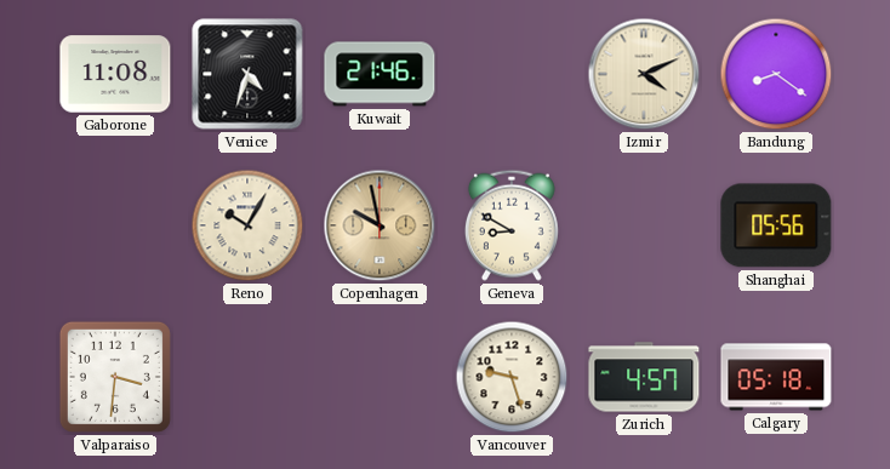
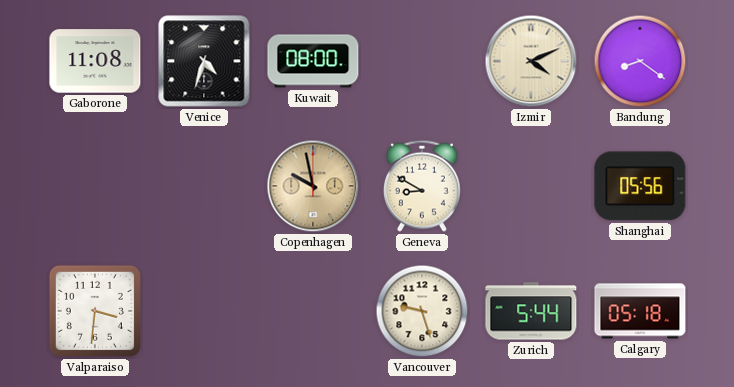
Kuwait: 21:46 -> 08:00 (313, 61)
Reno: 10:05 -> none (247, 225)
Zurich: 4:57 -> 5:44 (531, 311)
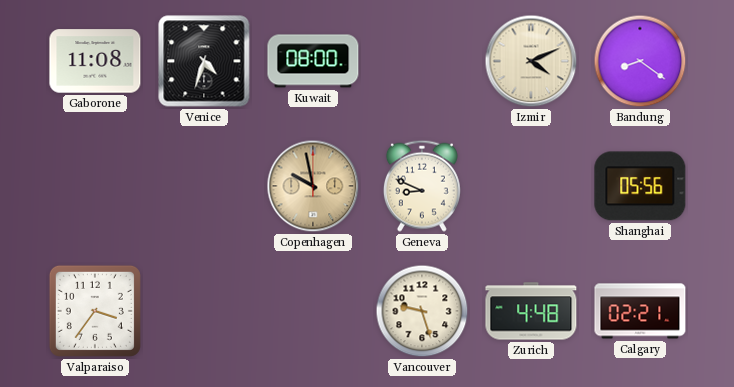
Geneva: 8:50 -> 8:49 (422, 186)
Valparaiso: 3:31 -> 3:36 (95, 311)
Zurich: 5:44 -> 4:48 (531, 311)
Calgary: 05:18 -> 02:21 (640, 311)
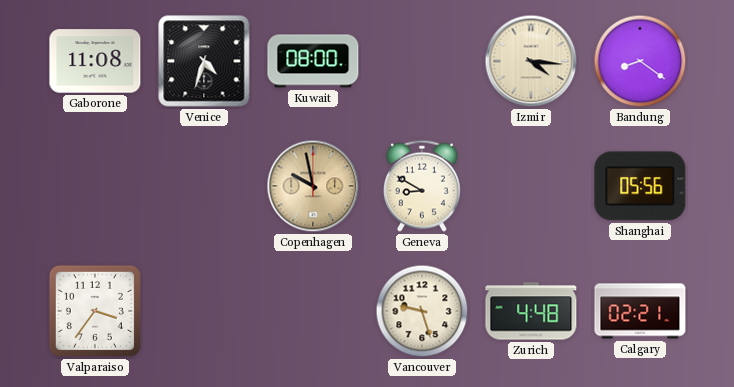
Izmir: 4:11 -> 4:16 (531, 61)
Geneva: 8:49 -> 8:50 (422, 186)
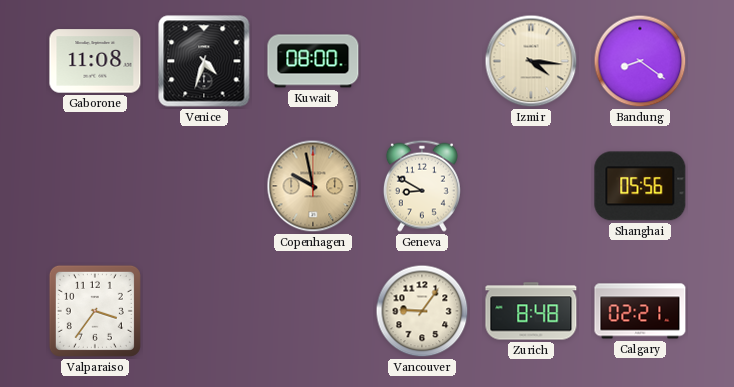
Vancouver: 9:27 -> 9:06 (422, 311)
Zurich: 4:48 -> 8:48 (531, 311)
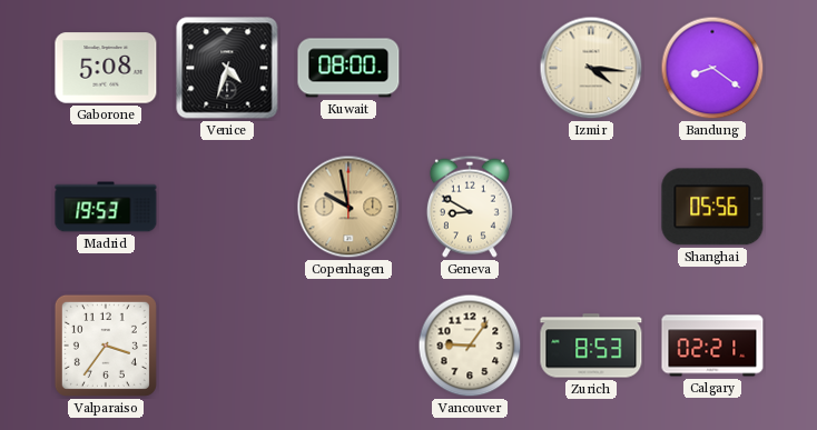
Gaborone: 11:08 -> 5:08 (106, 68)
Madrid: none -> 19:53 (106, 207)
Zurich: 8:48 -> 8:53 (591, 346)
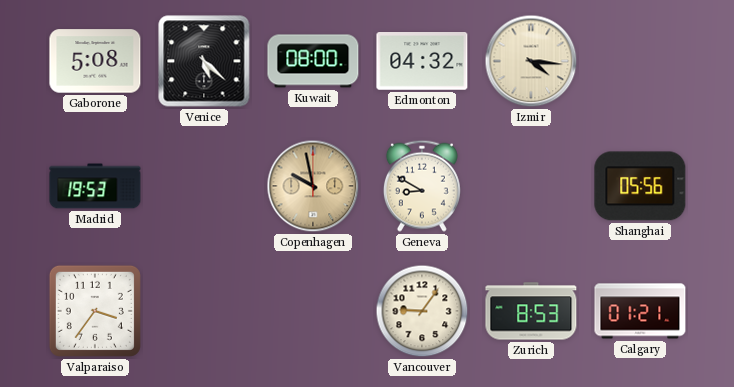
Venice: 4:33 -> 5:22 (204, 61)
Edmonton: none -> 04:32 (422, 61)
Bandung: 8:21 -> none (712, 68)
Calgary: 02:21 -> 01:21 (640, 311)
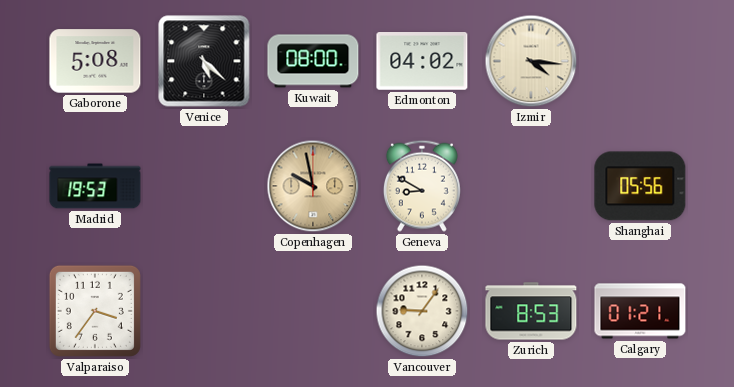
Edmonton: 04:32 -> 04:02 (422, 61)
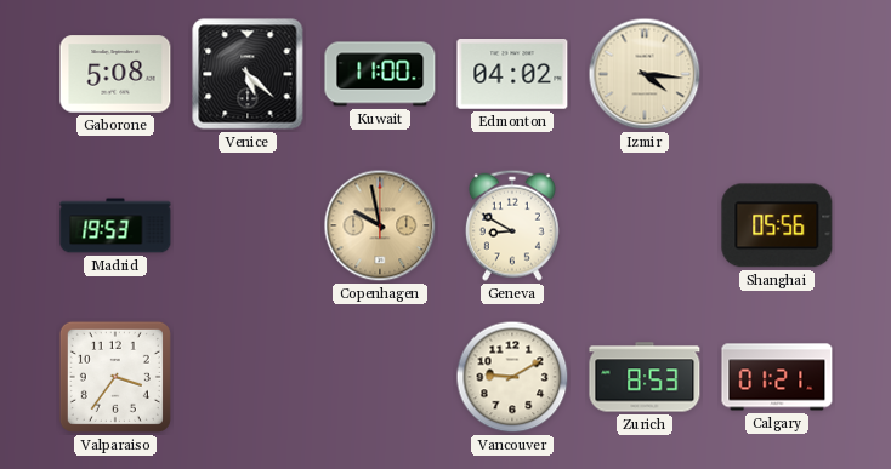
Kuwait: 08:00 -> 11:00 (380, 74)
Vancouver: 9:06 -> 9:10 (512, 377)
